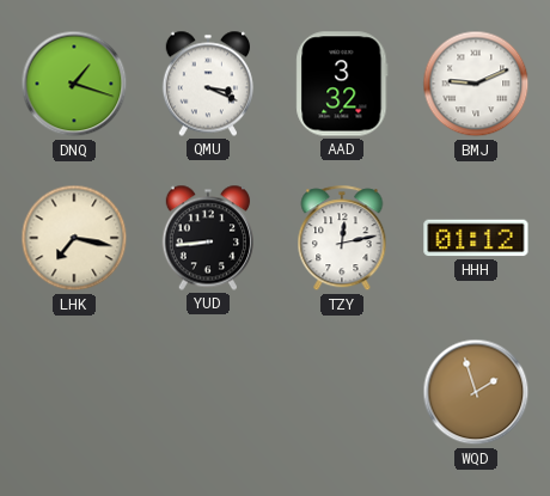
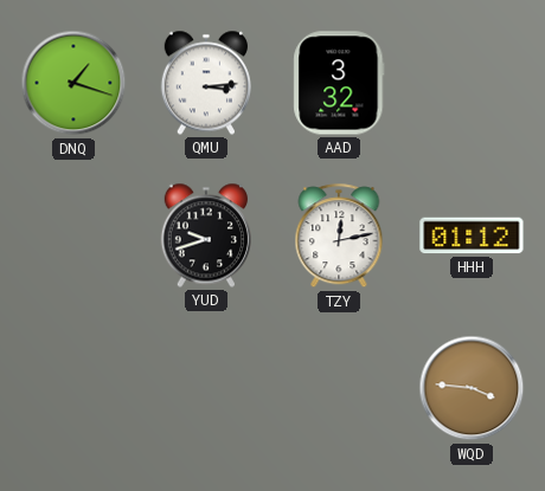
QMU: 3:19 -> 3:14 (205, 83)
BMJ: 9:11 -> none (476, 84)
LHK: 7:17 -> none (74, 238)
YUD: 8:44 -> 9:42 (205, 235)
WQD: 1:57 -> 3:46 (472, 388)
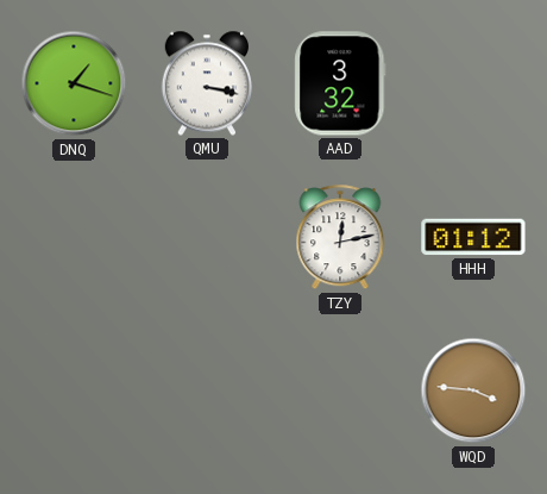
QMU: 3:14 -> 3:17 (206, 83)
YUD: 9:42 -> none (205, 235)
